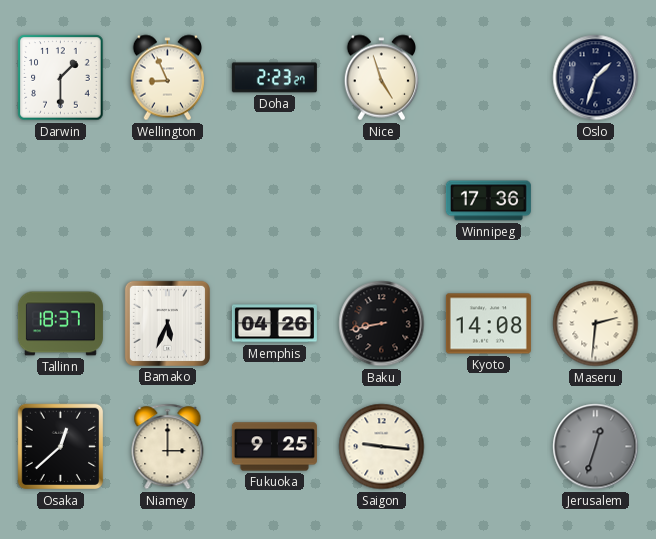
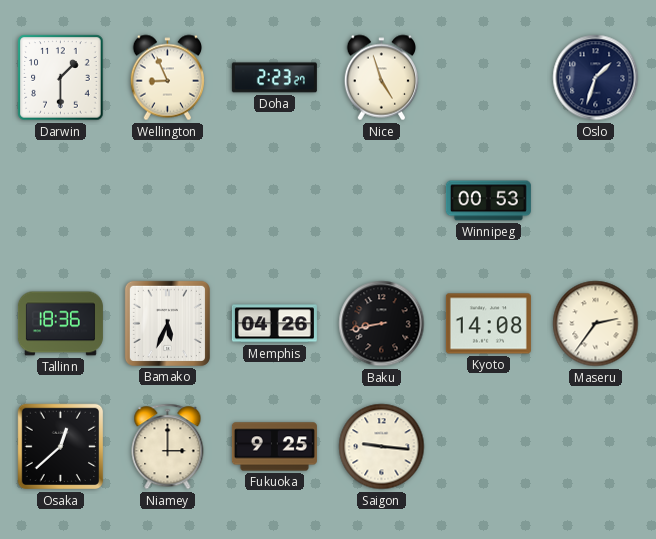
Winnipeg: 17:36 -> 00:53 (488, 201)
Tallinn: 18:37 -> 18:36 (60, 324)
Maseru: 2:31 -> 2:36 (596, 324)
Jerusalem: 12:33 -> none (596, 447)
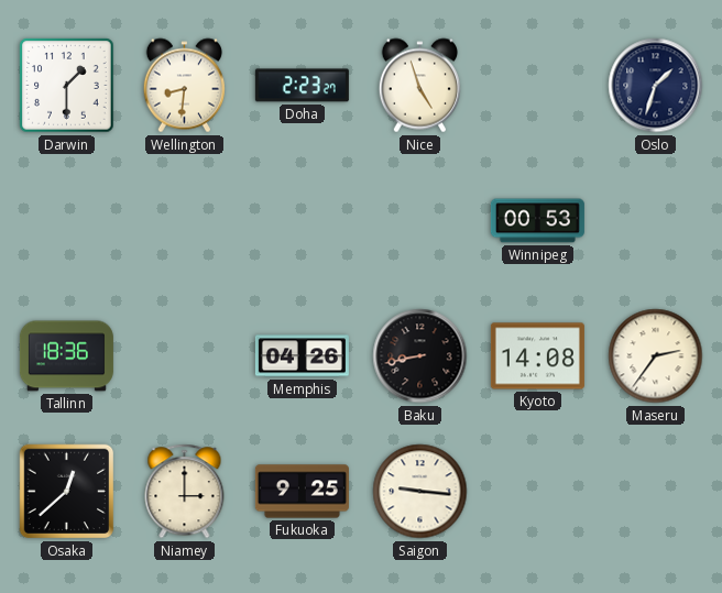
Wellington: 8:56 -> 8:31 (184, 86)
Bamako: 5:34 -> none (167, 323)
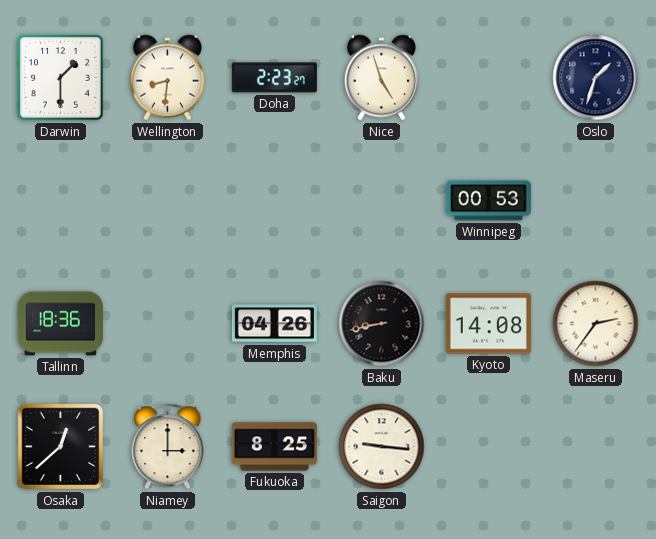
Fukuoka: 9:25 -> 8:25 (274, 447)
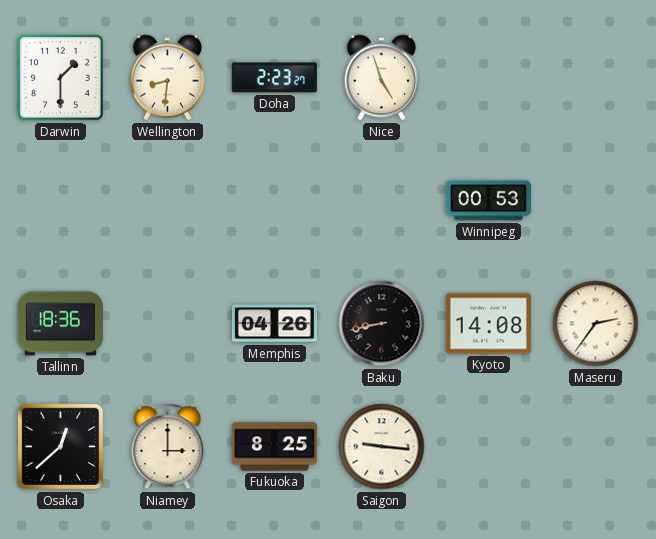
Oslo: 1:33 -> none (596, 78)
